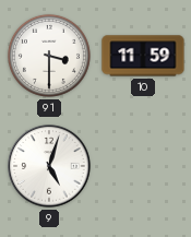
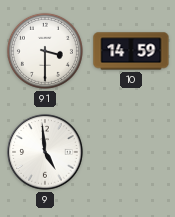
10: 11:59 -> 14:59 (131, 51)
9: 5:03 -> 4:59 (45, 152)
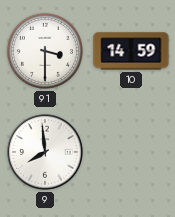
9: 4:59 -> 7:59 (45, 152)
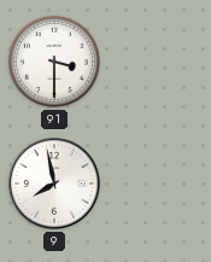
10: 14:59 -> none (131, 51)
9: 7:59 -> 7:58 (54, 184)
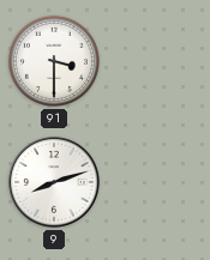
9: 7:58 -> 8:12 (54, 182)
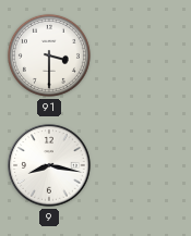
9: 8:12 -> 8:17 (49, 165)
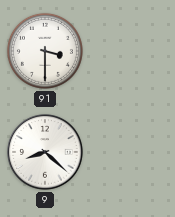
9: 8:17 -> 8:22 (45, 152)
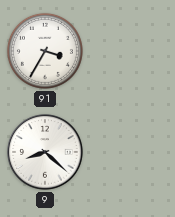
91: 3:30 -> 3:35 (45, 51)
